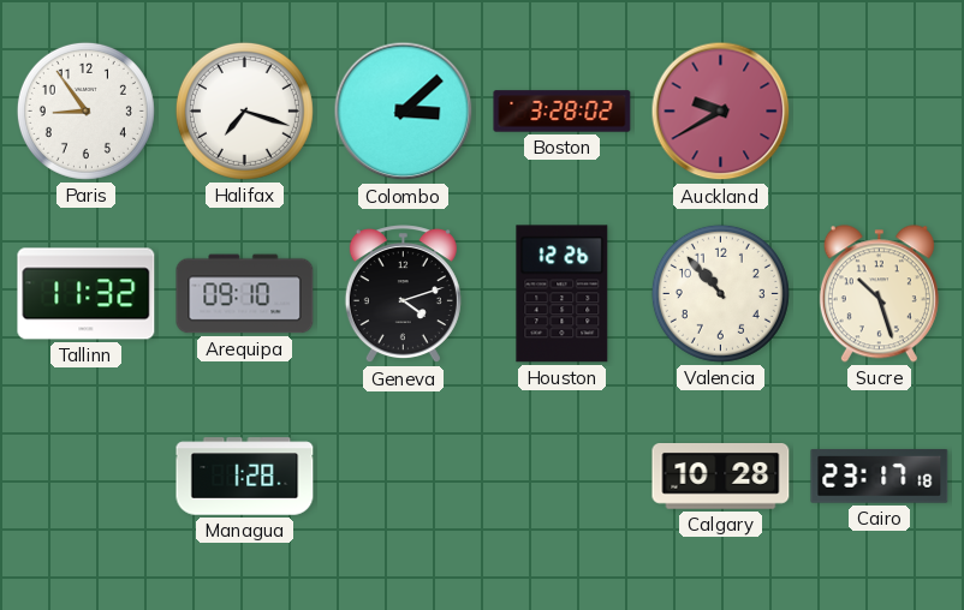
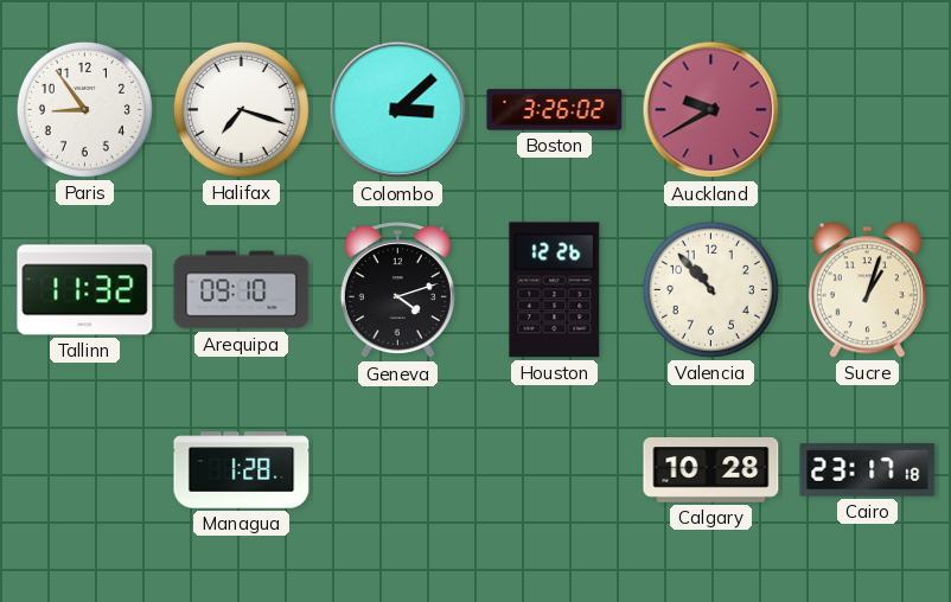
Boston: 3:28 -> 3:26 (555, 110)
Sucre: 10:27 -> 1:03 (867, 290)
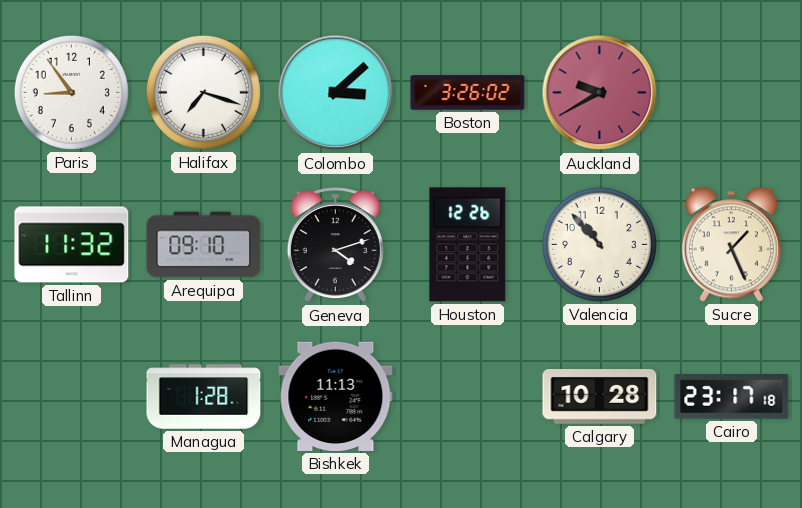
Sucre: 1:03 -> 1:26 (731, 245)
Bishkek: none -> 11:13 (336, 396)
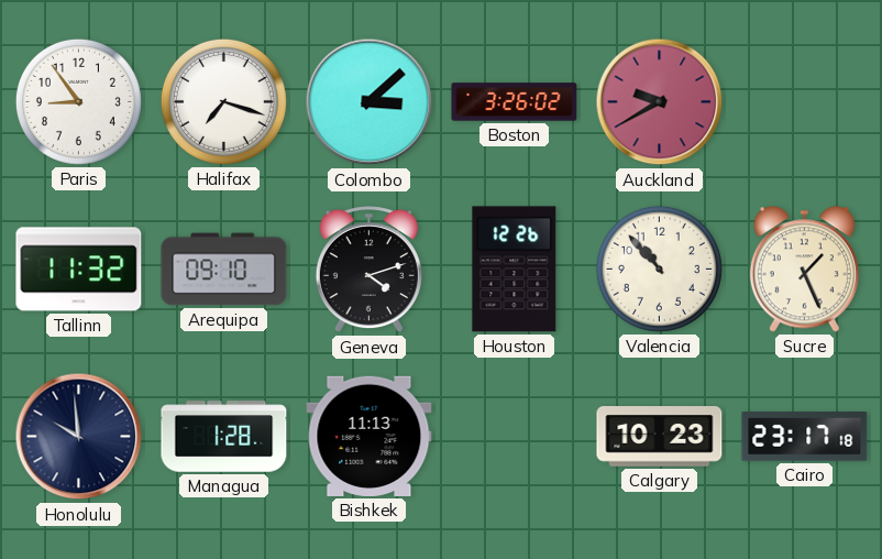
Honolulu: none -> 9:59 (79, 437)
Calgary: 10:28 -> 10:23 (660, 437)
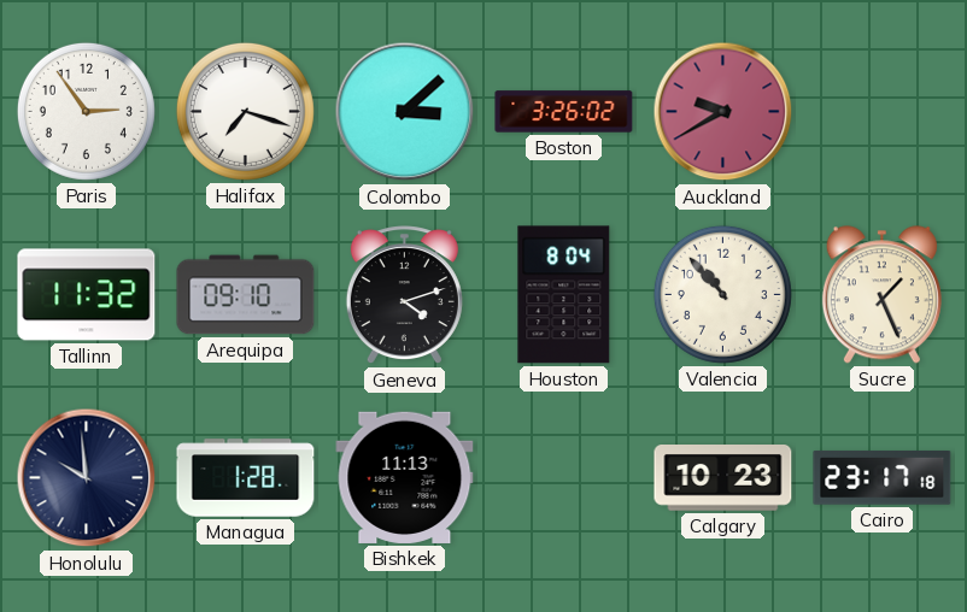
Paris: 8:54 -> 2:54 (86, 111)
Houston: 12:26 -> 8:04 (564, 295)
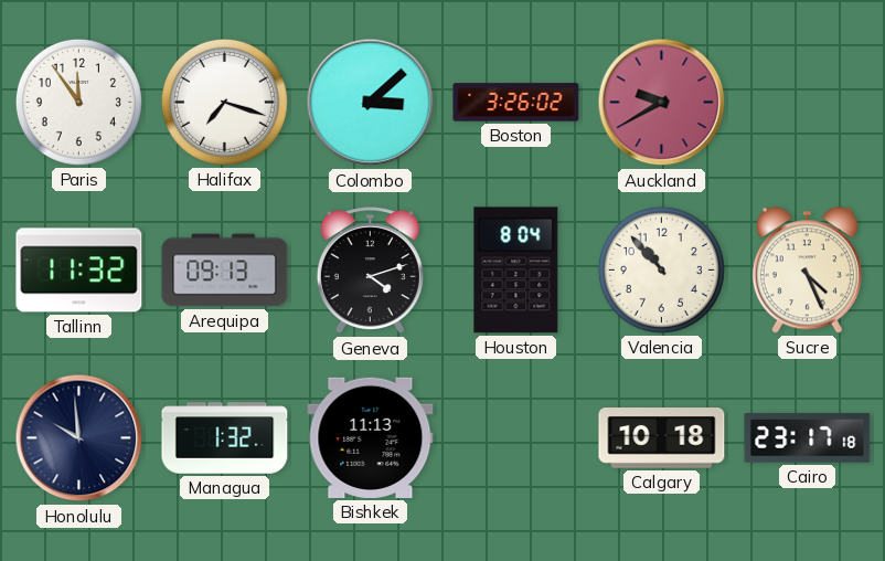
Paris: 2:54 -> 11:54 (78, 102)
Arequipa: 09:10 -> 09:13 (225, 271)
Sucre: 1:26 -> 4:26 (807, 271)
Managua: 1:28 -> 1:32 (225, 438)
Calgary: 10:23 -> 10:18 (662, 438)
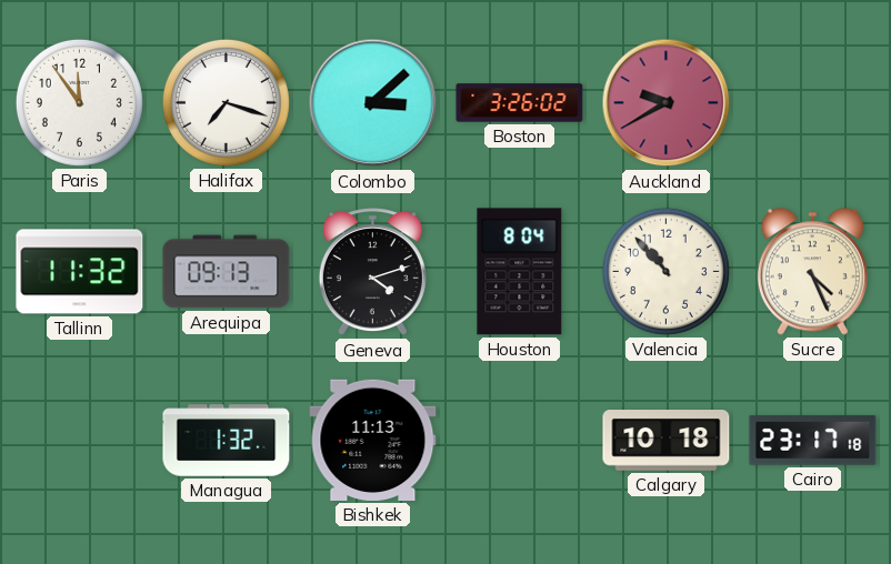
Honolulu: 9:59 -> none (79, 438)
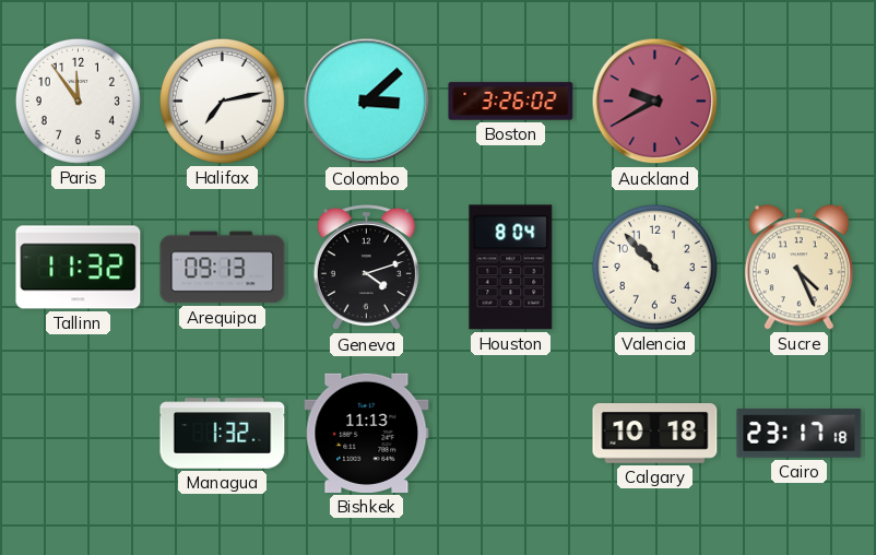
Halifax: 7:18 -> 7:13 (222, 101)
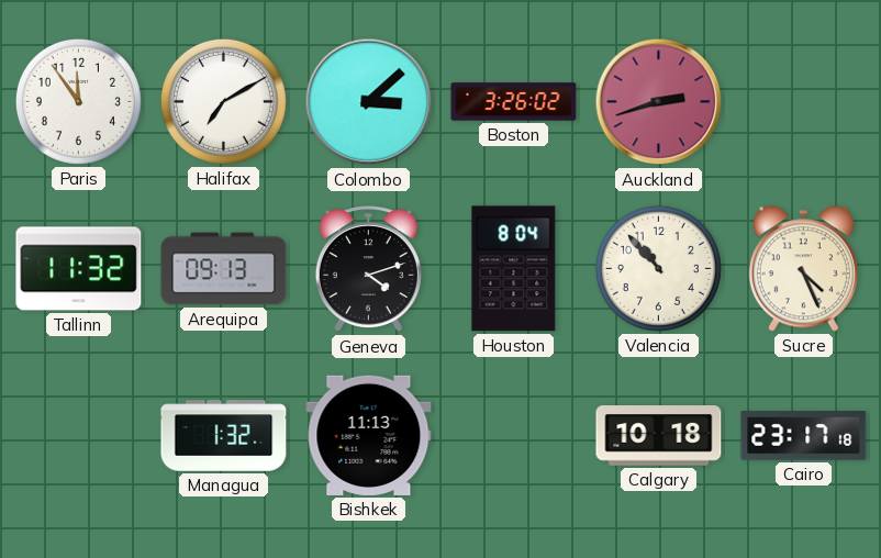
Halifax: 7:13 -> 7:10 (223, 101)
Auckland: 9:40 -> 2:42 (659, 102)
